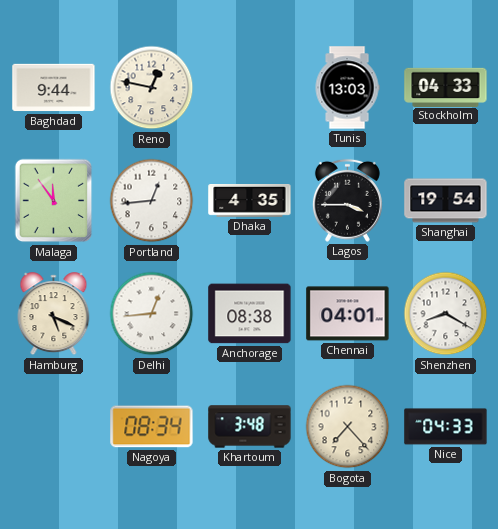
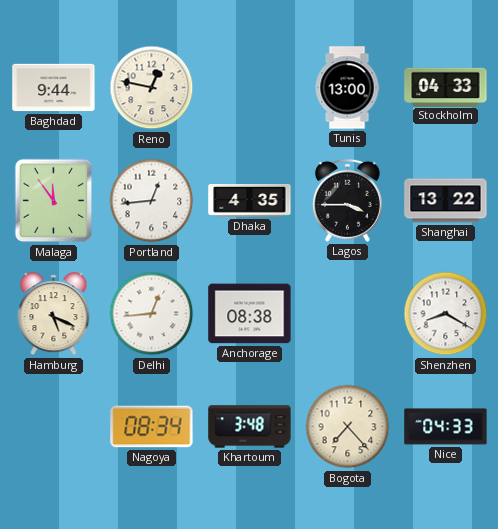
Tunis: 13:03 -> 13:00 (347, 88)
Shanghai: 19:54 -> 13:22 (446, 201)
Chennai: 04:01 -> none (348, 314)
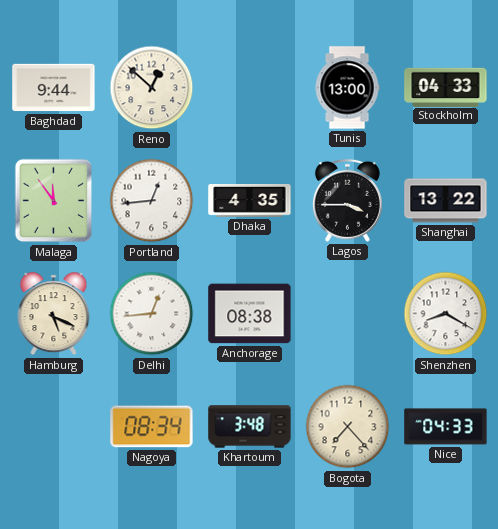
Reno: 12:47 -> 12:52 (152, 88)
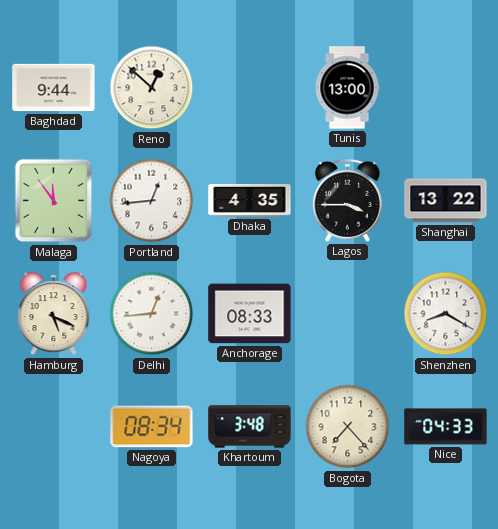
Stockholm: 04:33 -> none (446, 87)
Anchorage: 08:38 -> 08:33 (250, 314)
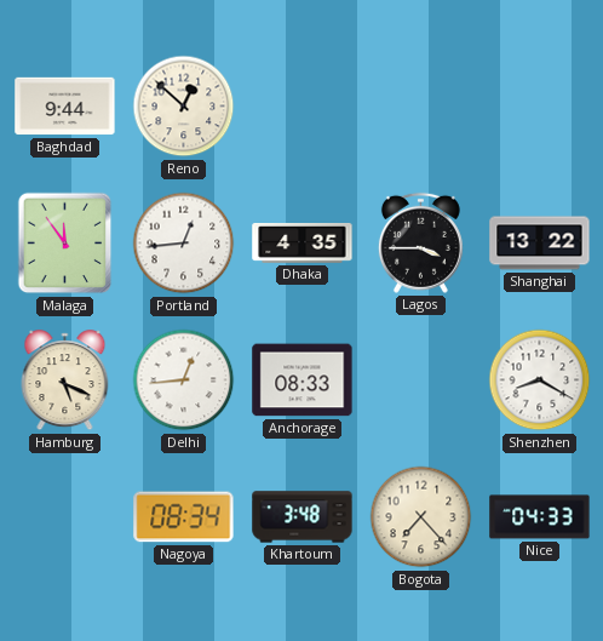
Tunis: 13:00 -> none (347, 88)
